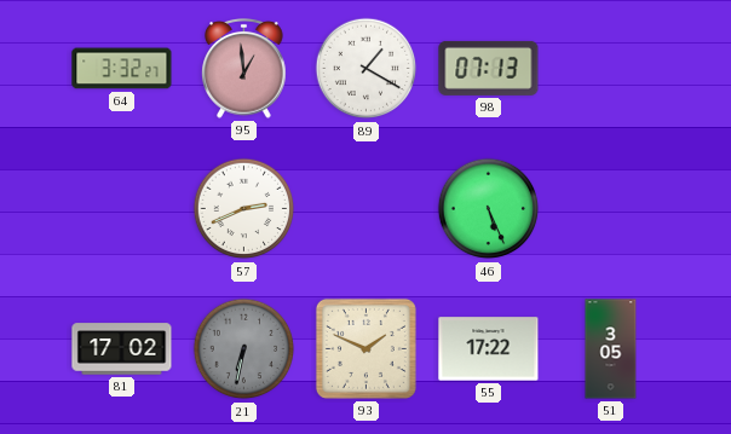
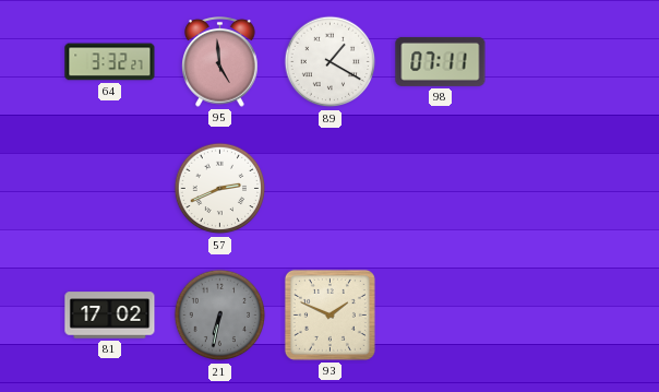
95: 12:59 -> 4:59 (220, 62)
98: 07:13 -> 07:11 (441, 61)
46: 5:26 -> none (489, 209)
55: 17:22 -> none (489, 349)
51: 3:05 -> none (611, 349)
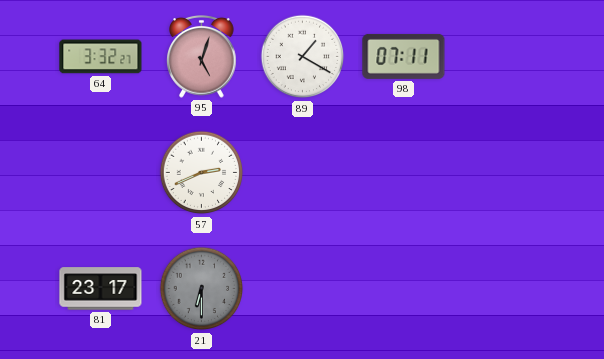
95: 4:59 -> 5:03 (202, 57)
81: 17:02 -> 23:17 (101, 289)
21: 6:32 -> 6:30 (202, 289)
93: 1:49 -> none (329, 314)
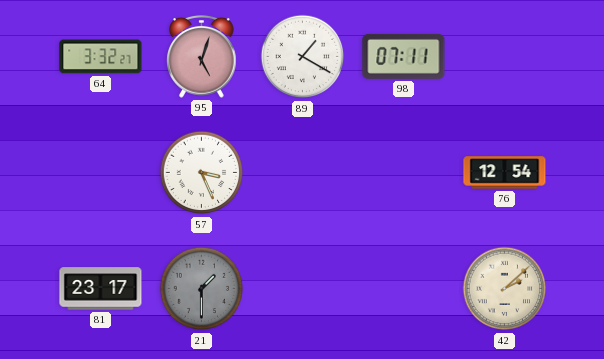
57: 2:41 -> 3:26 (202, 173)
76: none -> 12:54 (505, 173)
21: 6:30 -> 1:30 (202, 289)
42: none -> 2:08 (505, 289)
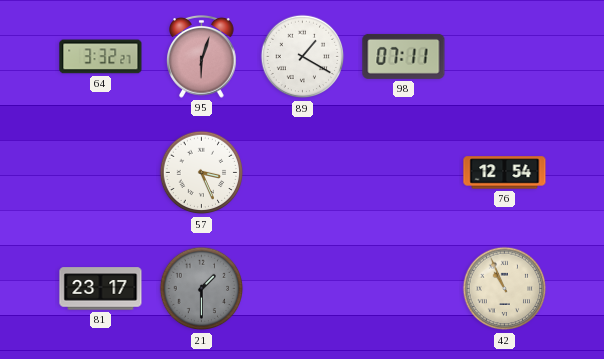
95: 5:03 -> 6:03 (202, 57)
42: 2:08 -> 10:56 (505, 289)
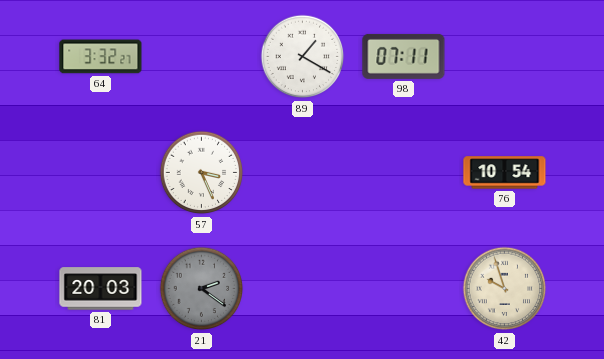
95: 6:03 -> none (202, 57)
76: 12:54 -> 10:54 (505, 173)
81: 23:17 -> 20:03 (101, 289)
21: 1:30 -> 2:21 (202, 289)
42: 10:56 -> 9:57 (505, 289)
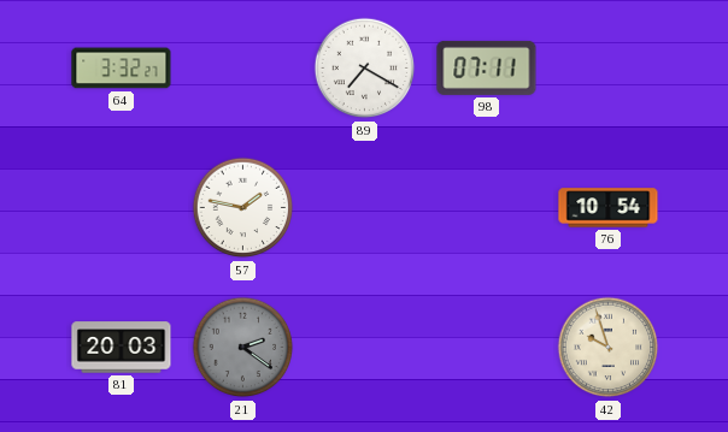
89: 1:20 -> 7:20 (365, 69)
57: 3:26 -> 1:47 (243, 208)
